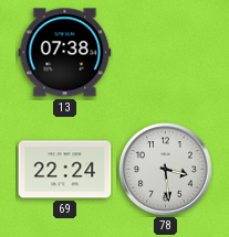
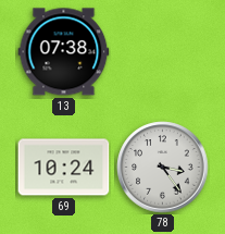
69: 22:24 -> 10:24 (64, 168)
78: 3:29 -> 3:24 (163, 168)
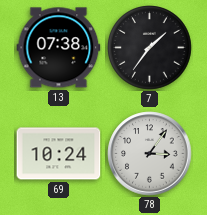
7: none -> 1:36 (150, 48)
78: 3:24 -> 3:06 (150, 154)
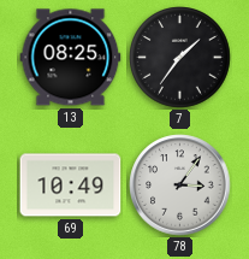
13: 07:38 -> 08:25 (71, 58)
69: 10:24 -> 10:49 (71, 186)
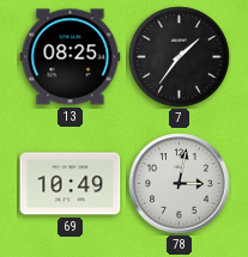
78: 3:06 -> 3:02 (180, 184)
